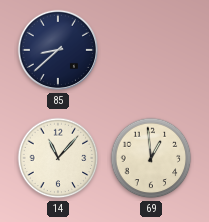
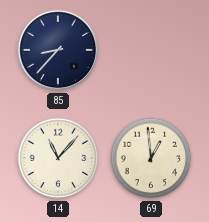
85: 8:38 -> 8:37 (58, 50)
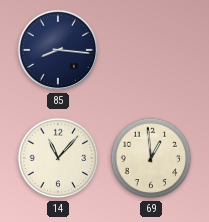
85: 8:37 -> 8:16 (58, 50)
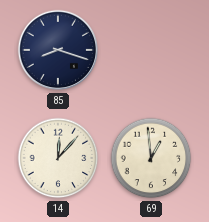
85: 8:16 -> 8:18 (58, 50)
14: 11:07 -> 12:07 (58, 158)
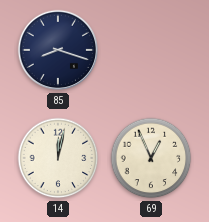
14: 12:07 -> 12:02 (58, 158)
69: 12:59 -> 12:56 (151, 158)
